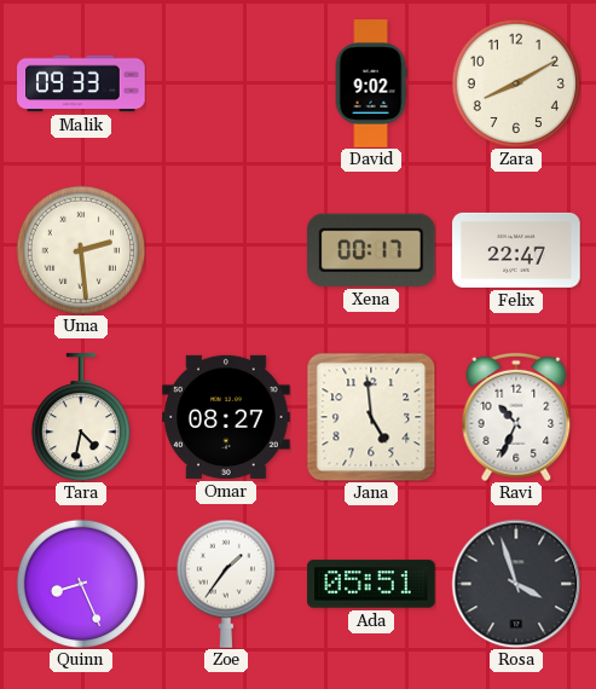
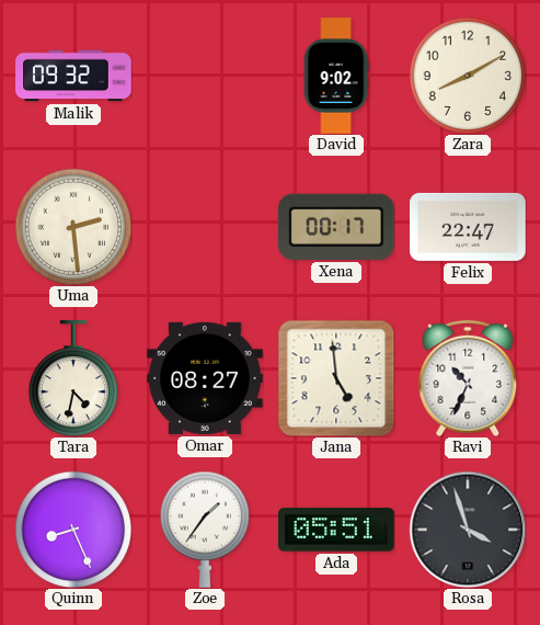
Malik: 09:33 -> 09:32 (73, 76)
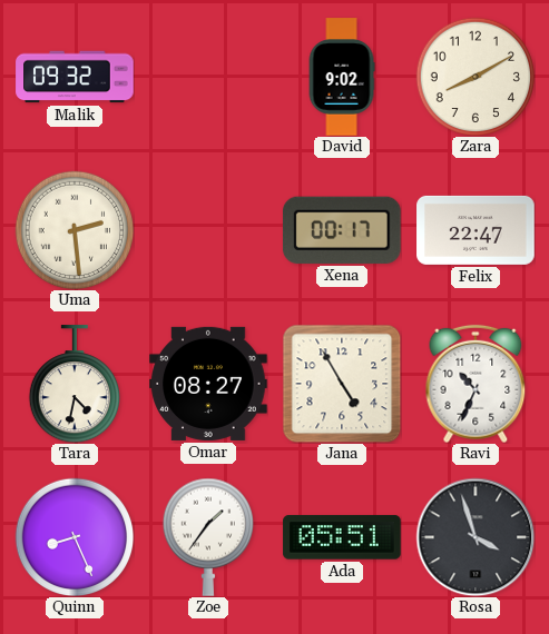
Jana: 4:59 -> 4:55 (342, 384)
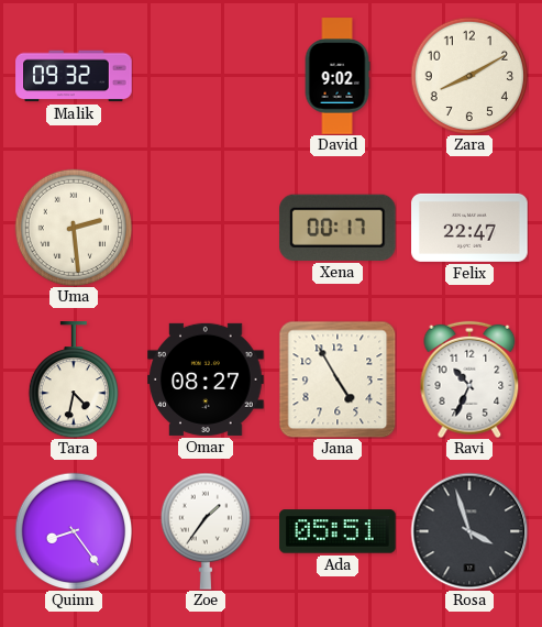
Quinn: 8:26 -> 8:24 (74, 531)
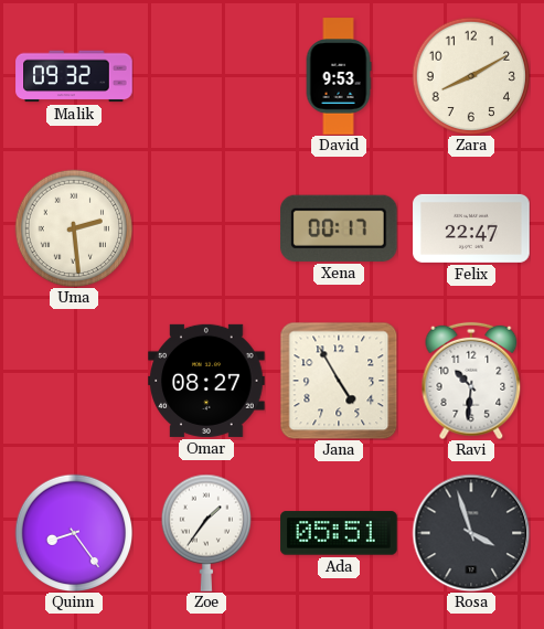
David: 9:02 -> 9:53 (339, 76)
Tara: 4:32 -> none (73, 380)
Ravi: 10:34 -> 10:31 (471, 381)
